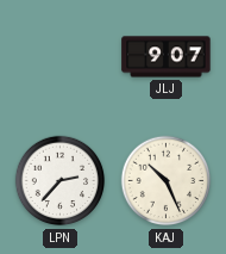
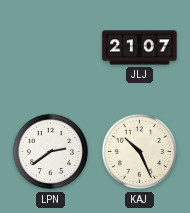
JLJ: 9:07 -> 21:07 (140, 48)
LPN: 2:37 -> 2:39 (51, 152)
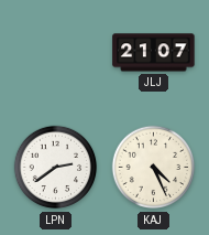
KAJ: 10:26 -> 4:26 (154, 168)
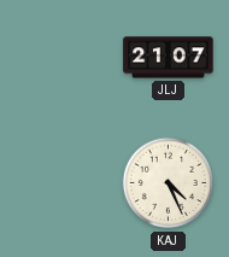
LPN: 2:39 -> none (56, 168)
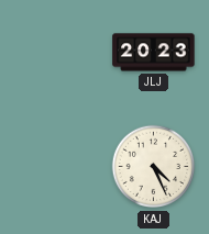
JLJ: 21:07 -> 20:23 (154, 53)
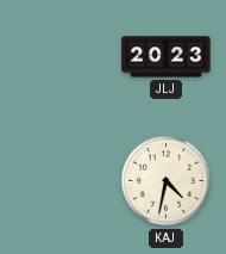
KAJ: 4:26 -> 4:32 (167, 181)
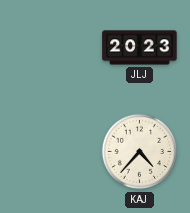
KAJ: 4:32 -> 4:37 (140, 152)
